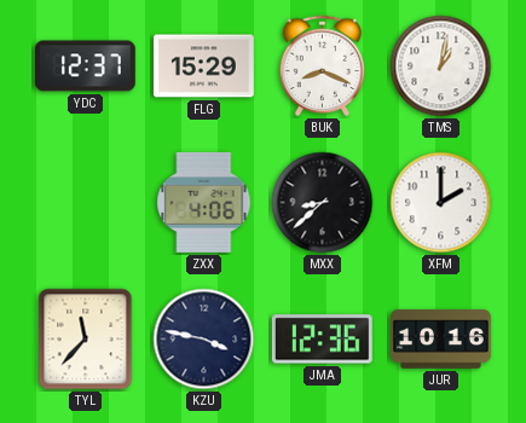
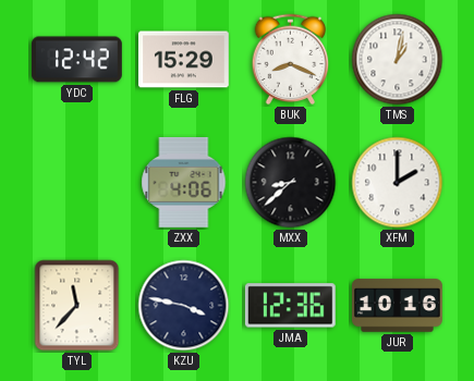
YDC: 12:37 -> 12:42 (76, 60)
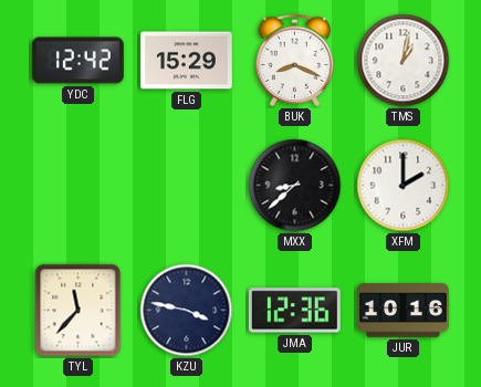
ZXX: 4:06 -> none (184, 182)
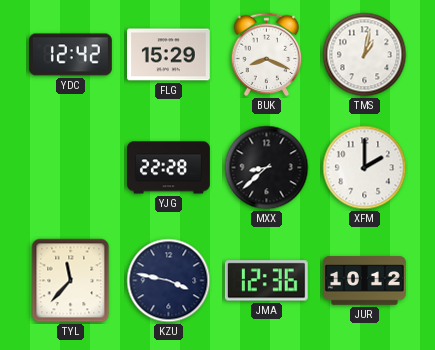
YJG: none -> 22:28 (169, 168)
JUR: 10:16 -> 10:12 (365, 281)
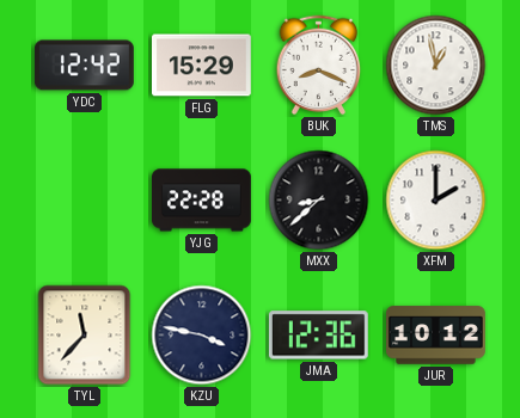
TMS: 1:02 -> 12:58 (436, 66)
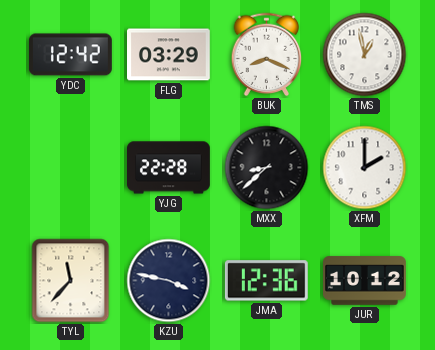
FLG: 15:29 -> 03:29 (169, 55)
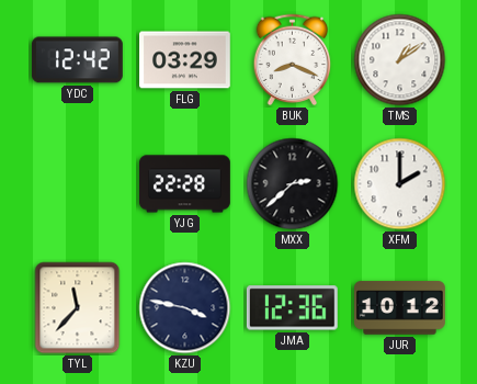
TMS: 12:58 -> 1:09 (400, 60)
MXX: 8:38 -> 2:38 (293, 184)
